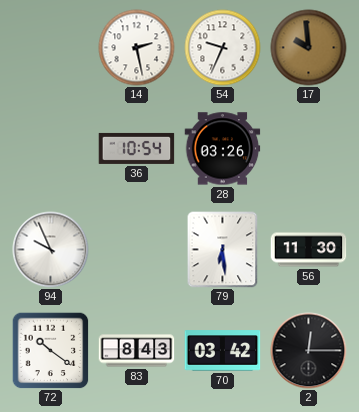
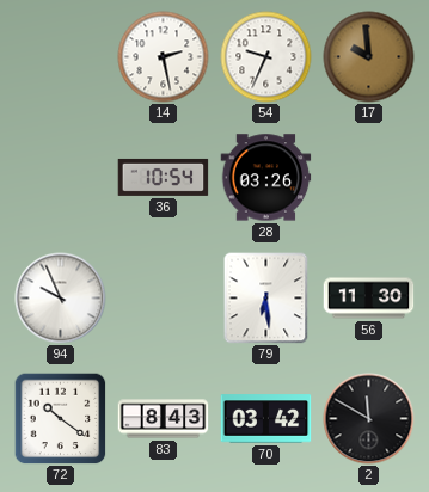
2: 12:15 -> 11:50 (369, 419)
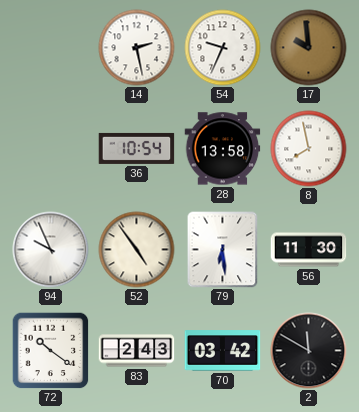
28: 03:26 -> 13:58 (223, 149)
8: none -> 7:58 (309, 149)
52: none -> 4:54 (137, 250)
83: 8:43 -> 2:43 (137, 351)
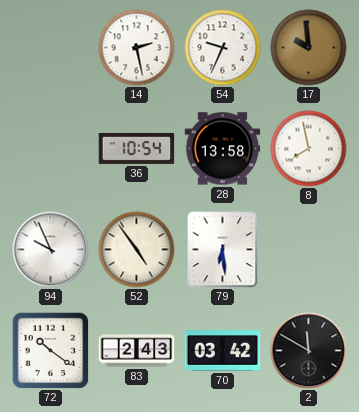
56: 11:30 -> none (309, 250)
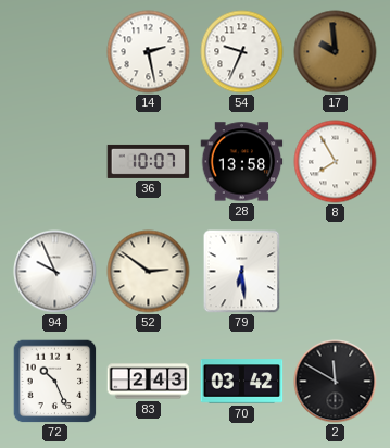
36: 10:54 -> 10:07 (149, 161)
8: 7:58 -> 7:55 (336, 162)
52: 4:54 -> 2:51 (149, 272)
72: 10:21 -> 10:26 (54, 381)
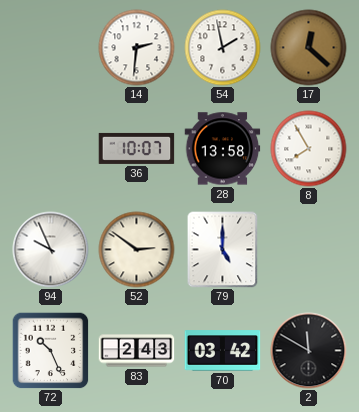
14: 2:28 -> 2:31 (137, 48)
54: 9:34 -> 1:58 (223, 48)
17: 9:59 -> 12:22 (309, 48)
79: 6:29 -> 5:00 (223, 250)
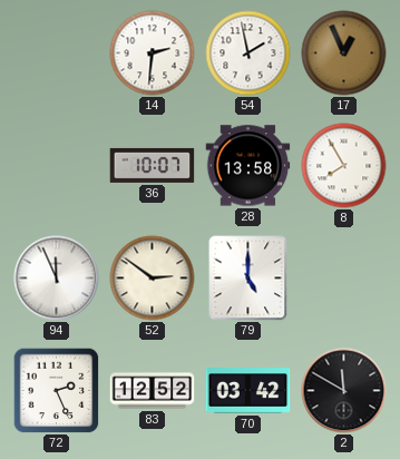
17: 12:22 -> 12:56 (344, 53)
94: 9:56 -> 11:56 (57, 279)
72: 10:26 -> 2:26 (56, 390)
83: 2:43 -> 12:52 (153, 391)
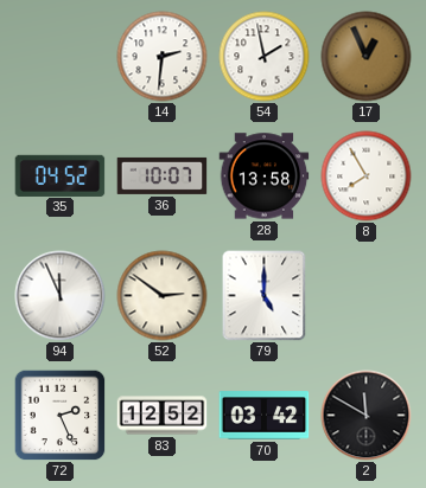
35: none -> 04:52 (61, 175)
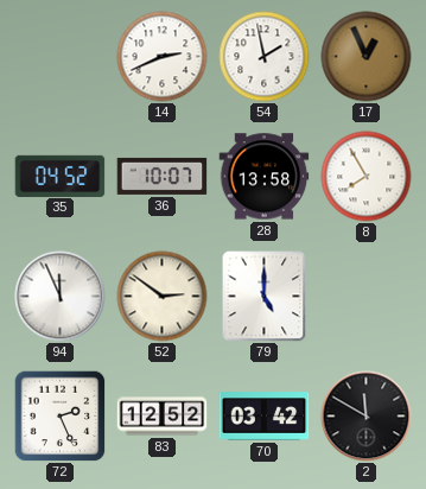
14: 2:31 -> 2:41 (163, 57)
